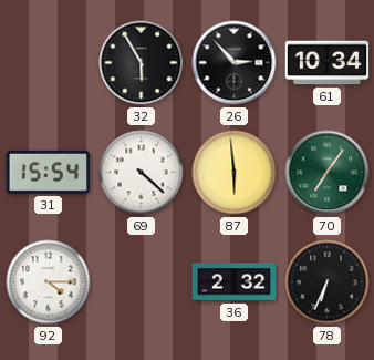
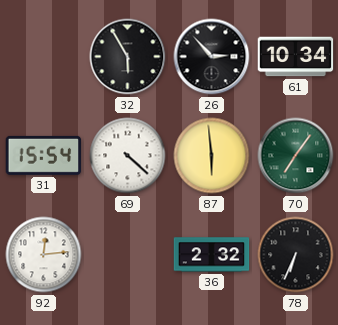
92: 4:15 -> 12:14 (44, 255)
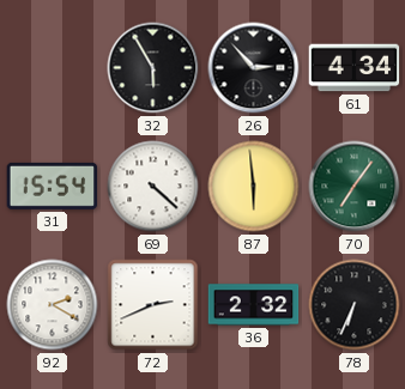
61: 10:34 -> 4:34 (355, 68)
92: 12:14 -> 2:20 (53, 305)
72: none -> 2:41 (153, 305)
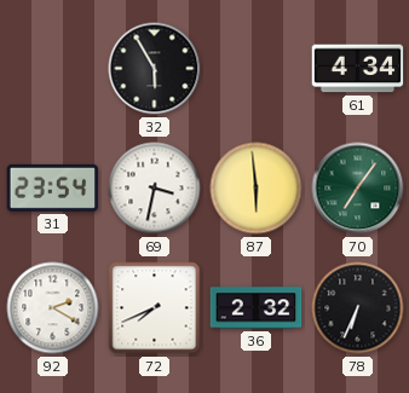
26: 2:53 -> none (254, 68)
31: 15:54 -> 23:54 (53, 187)
69: 4:22 -> 3:32 (155, 189)
72: 2:41 -> 7:41 (155, 308)
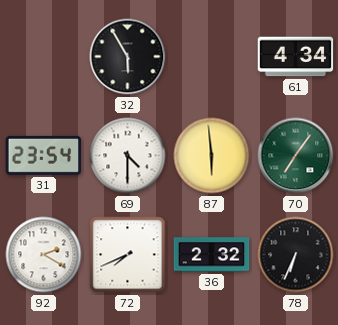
69: 3:32 -> 4:30 (128, 156)
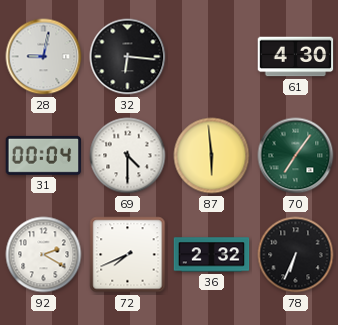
28: none -> 9:02 (44, 57)
32: 5:55 -> 6:16 (128, 57)
61: 4:34 -> 4:30 (296, 57)
31: 23:54 -> 00:04 (44, 155)
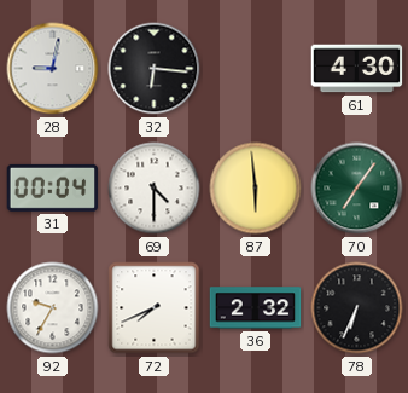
92: 2:20 -> 9:35 (53, 308)
